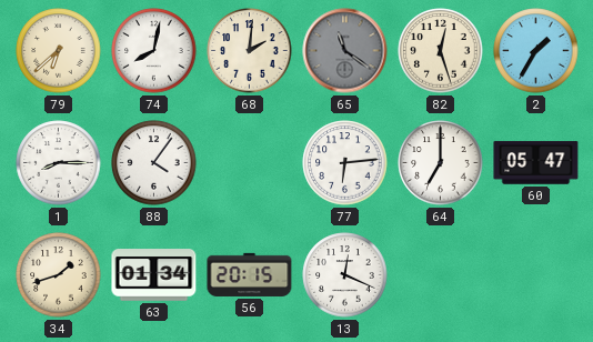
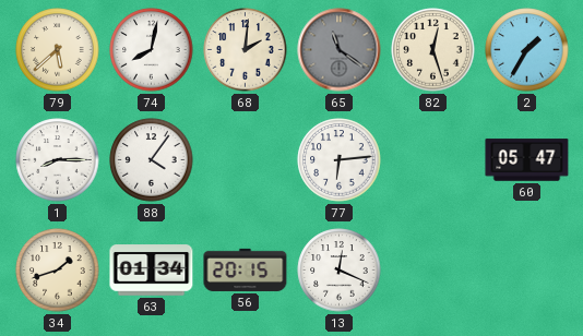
79: 6:38 -> 5:38 (58, 50)
64: 7:00 -> none (441, 163)
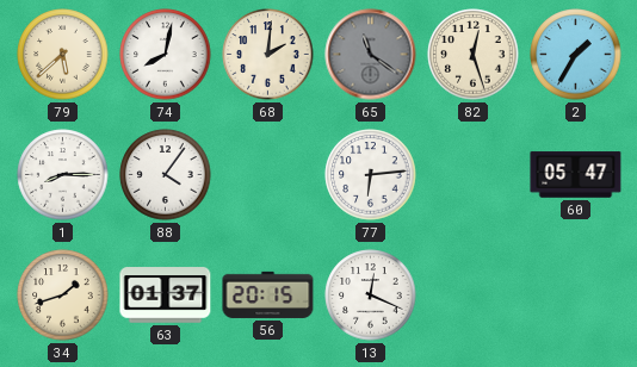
63: 01:34 -> 01:37 (166, 296)
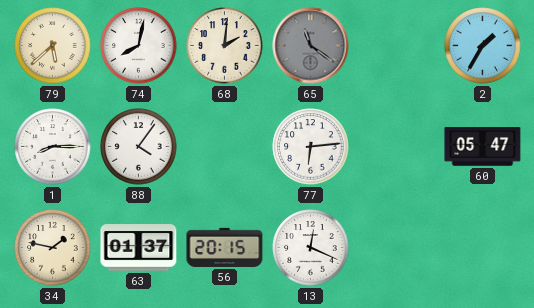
82: 12:27 -> none (474, 55)
34: 1:42 -> 1:47 (53, 248)
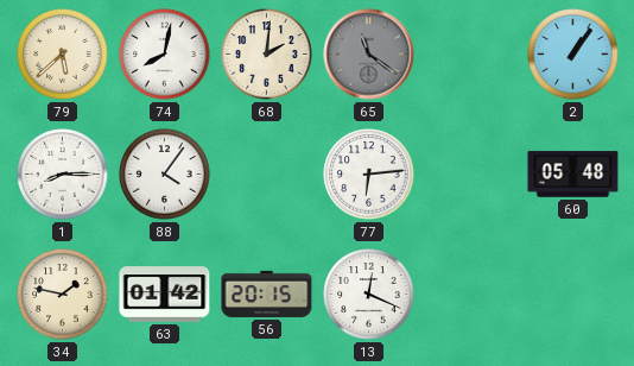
2: 1:35 -> 1:06 (573, 55)
60: 05:47 -> 05:48 (573, 175)
63: 01:37 -> 01:42 (165, 295)
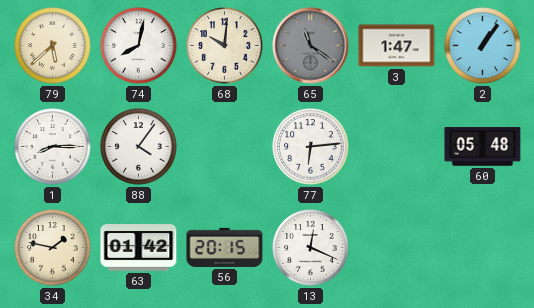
68: 2:01 -> 10:01 (225, 46)
3: none -> 1:47 (397, 46)
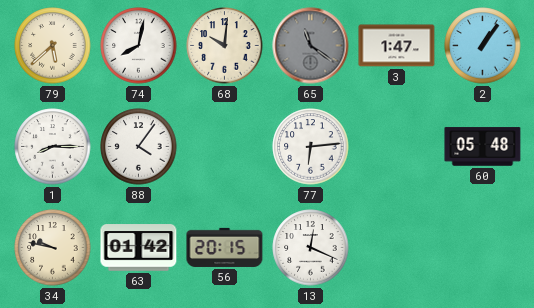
34: 1:47 -> 9:47 (53, 248)
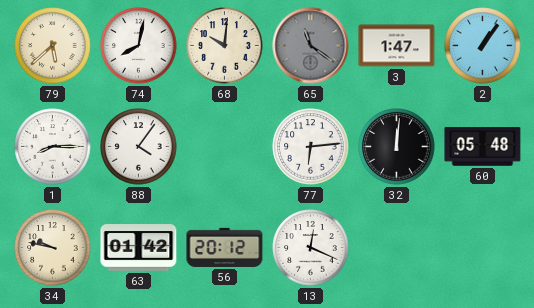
32: none -> 12:01 (397, 147)
56: 20:15 -> 20:12 (225, 247)
